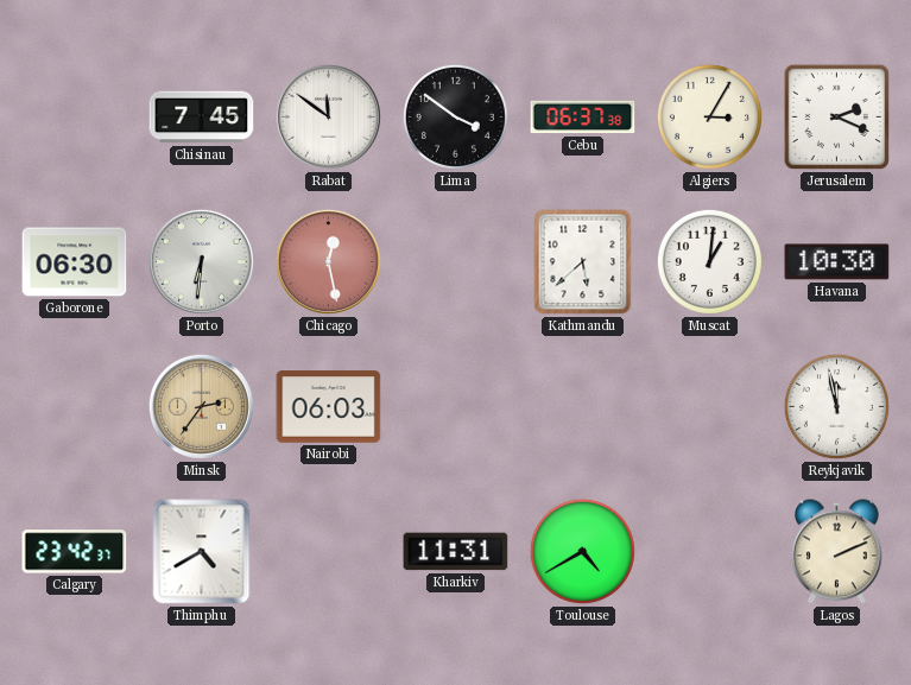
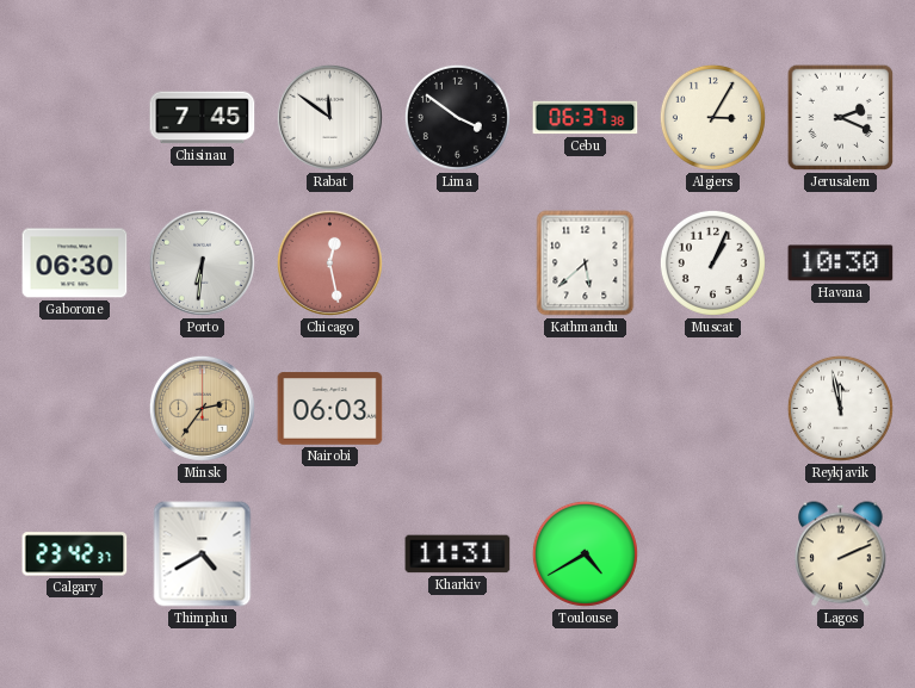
Muscat: 1:01 -> 1:04 (712, 262)
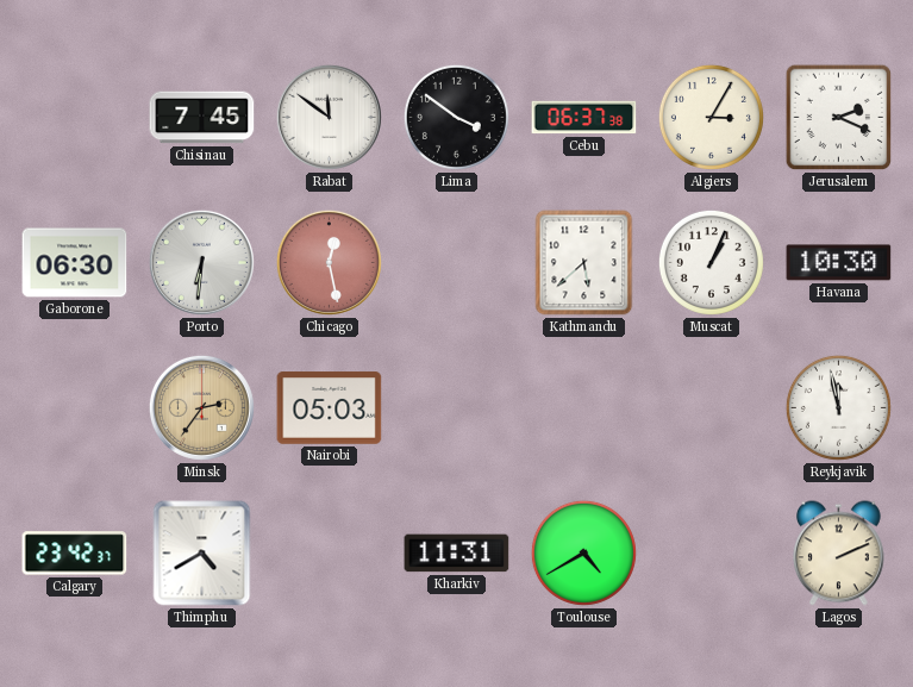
Nairobi: 06:03 -> 05:03 (330, 408)
